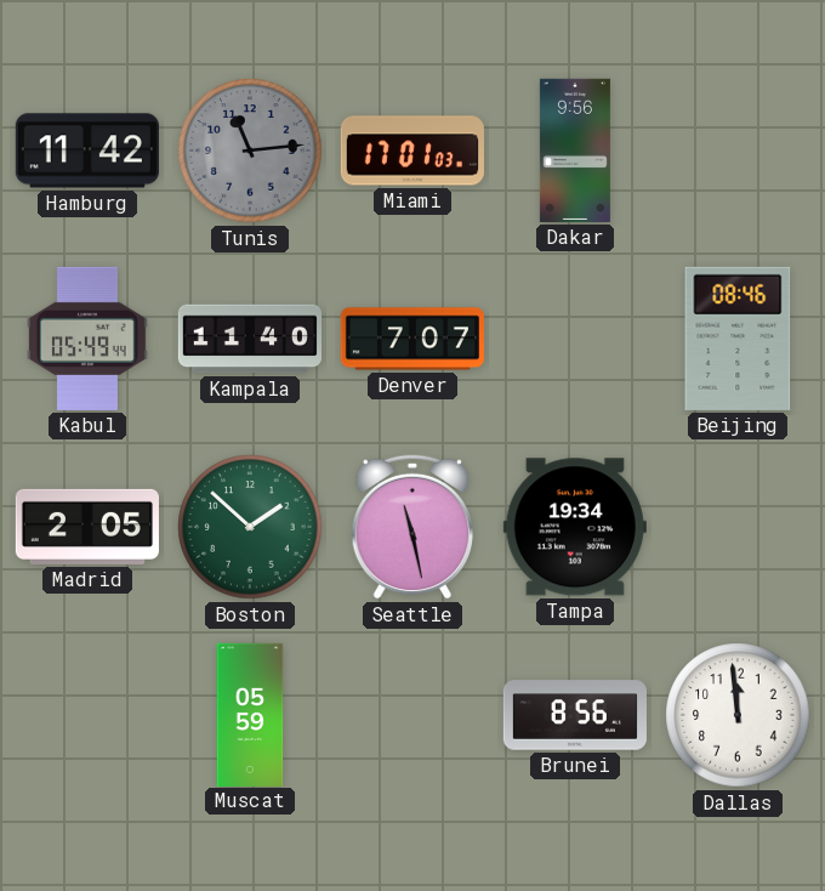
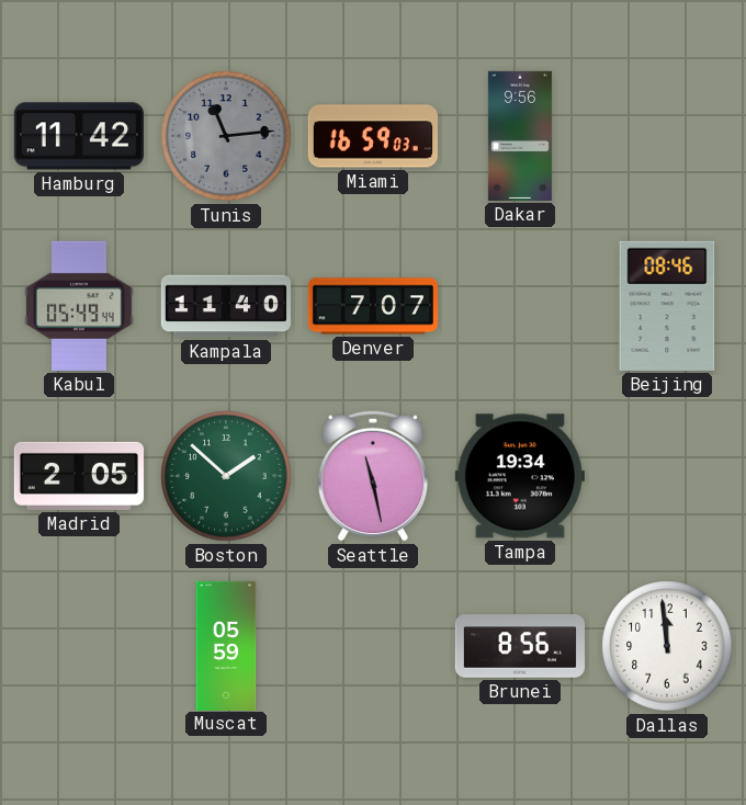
Miami: 17:01 -> 16:59 (373, 136)
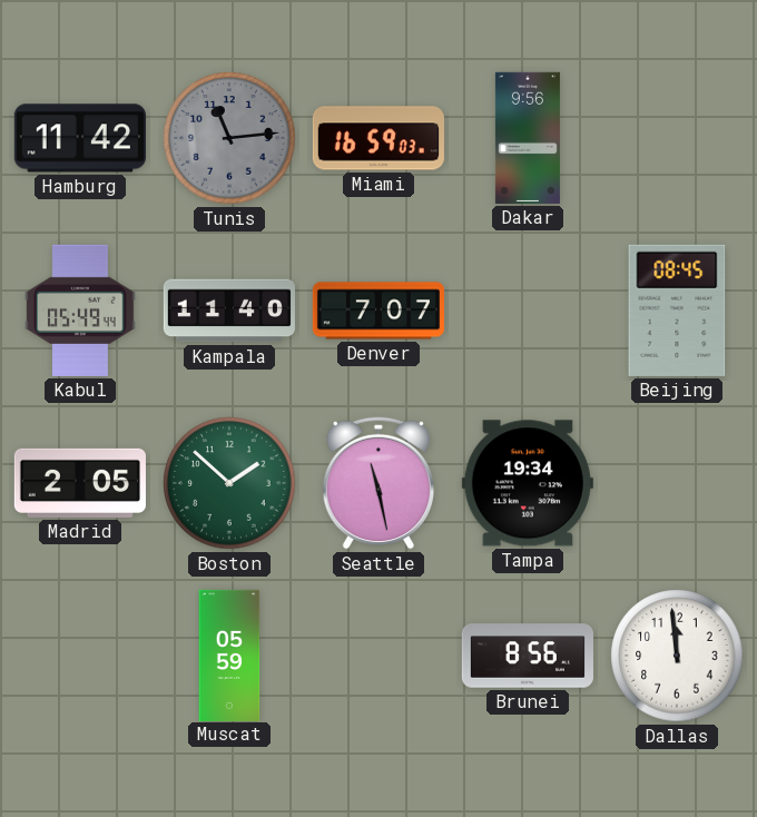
Beijing: 08:46 -> 08:45 (677, 311)
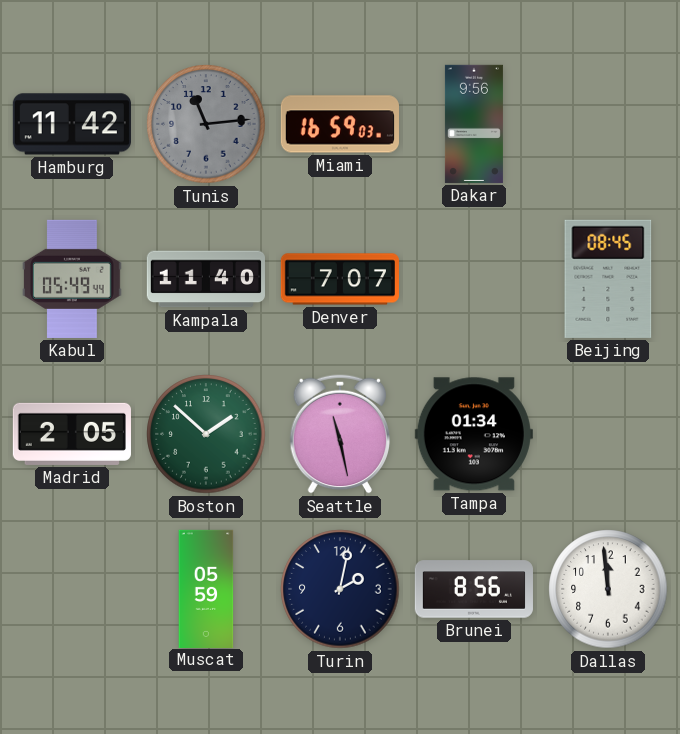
Tampa: 19:34 -> 01:34 (474, 434)
Turin: none -> 2:02 (340, 589)
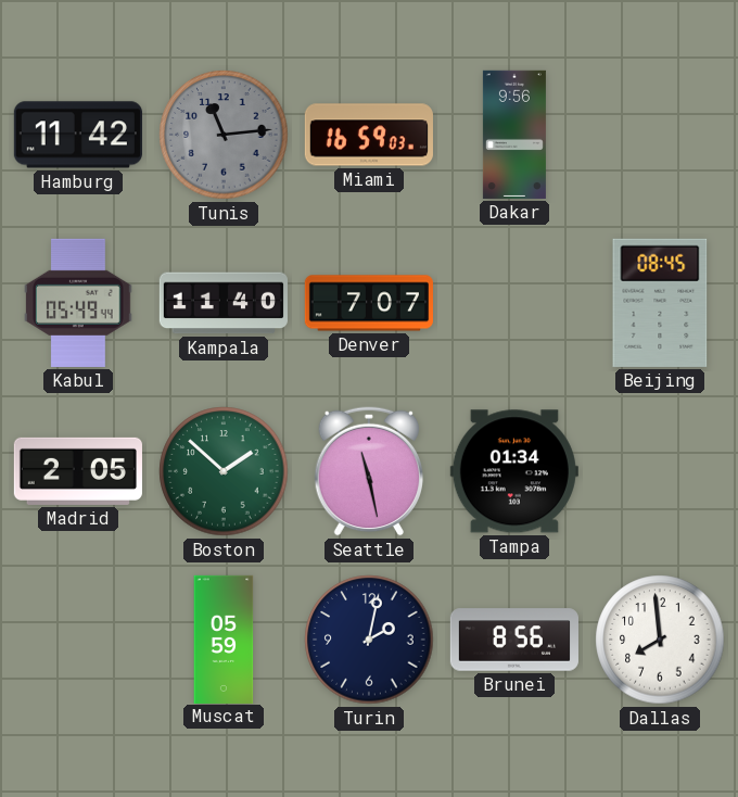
Dallas: 11:59 -> 7:59 (660, 640)
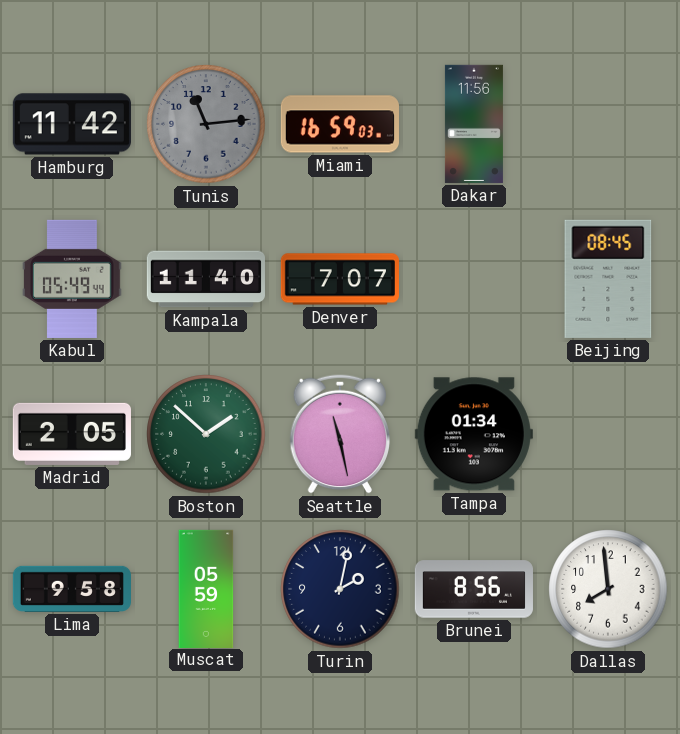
Dakar: 9:56 -> 11:56 (474, 124)
Lima: none -> 9:58 (71, 589)
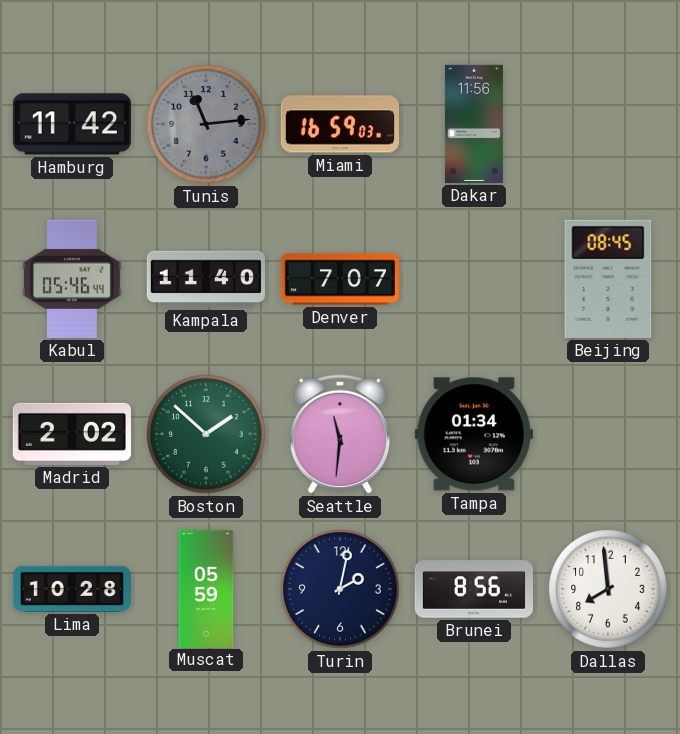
Kabul: 05:49 -> 05:46 (73, 279)
Madrid: 2:05 -> 2:02 (72, 434)
Seattle: 11:28 -> 11:31 (340, 434)
Lima: 9:58 -> 10:28 (71, 589)
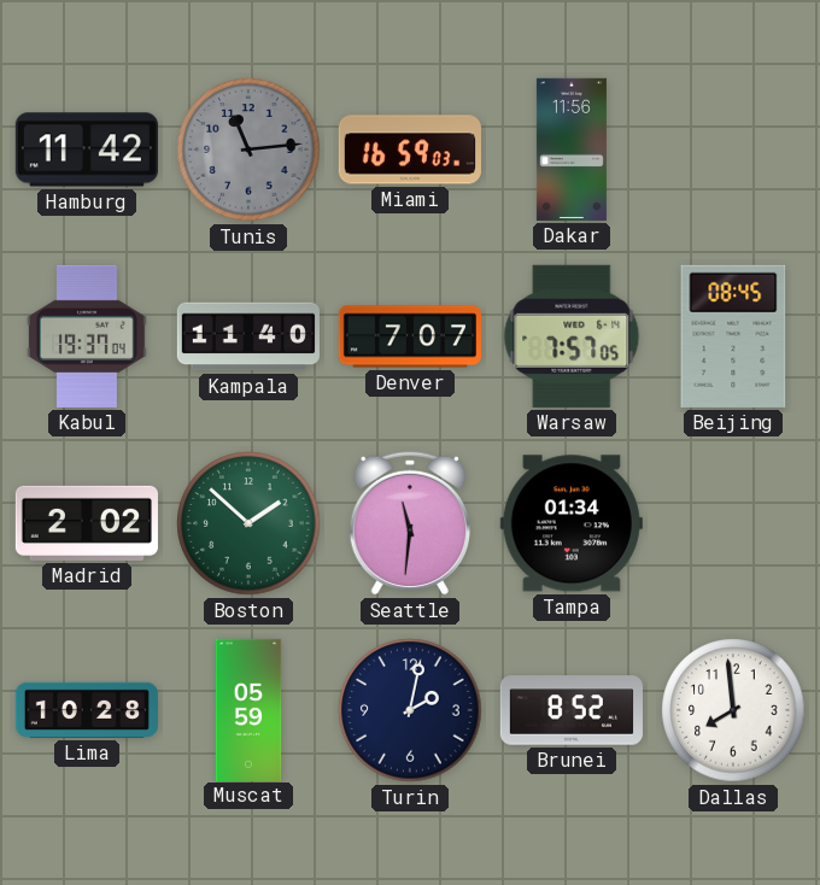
Kabul: 05:46 -> 19:37 (88, 336)
Warsaw: none -> 7:57 (572, 336)
Brunei: 8:56 -> 8:52 (572, 710)
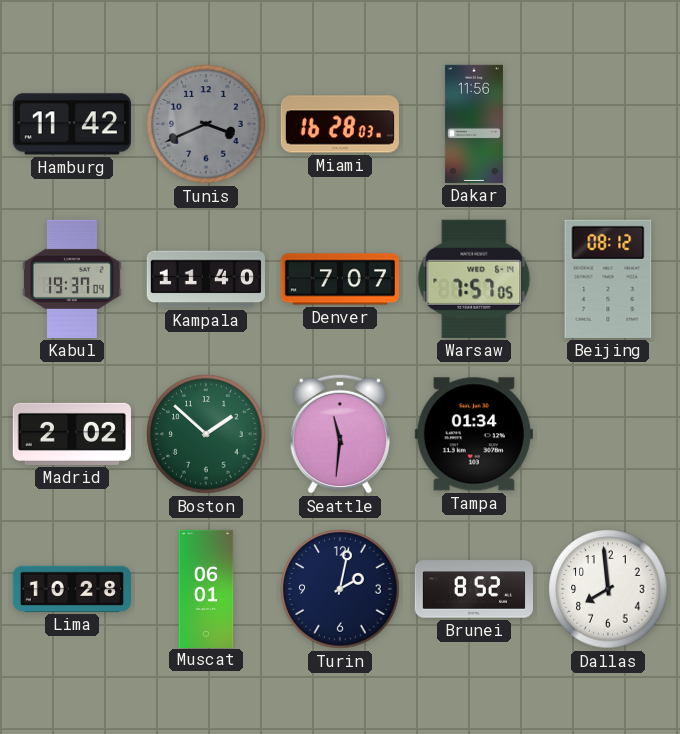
Tunis: 11:14 -> 3:41 (206, 124)
Miami: 16:59 -> 16:28 (340, 124)
Beijing: 08:45 -> 08:12 (608, 279)
Muscat: 05:59 -> 06:01 (206, 588)
